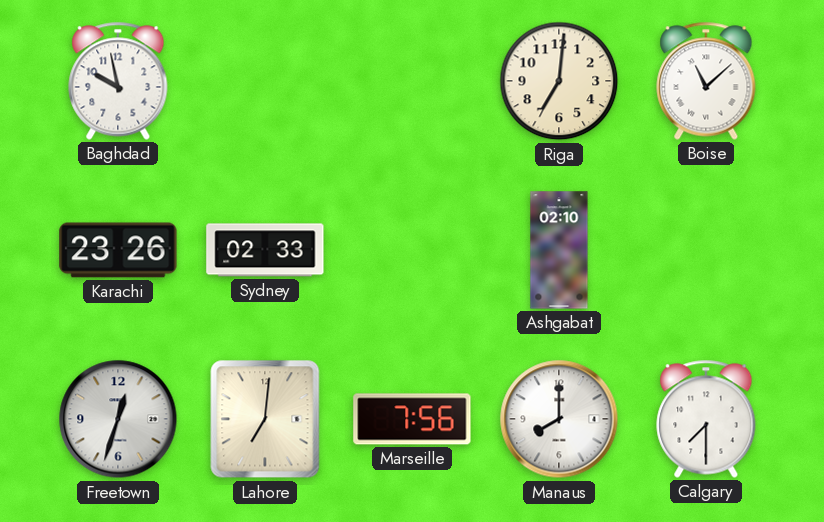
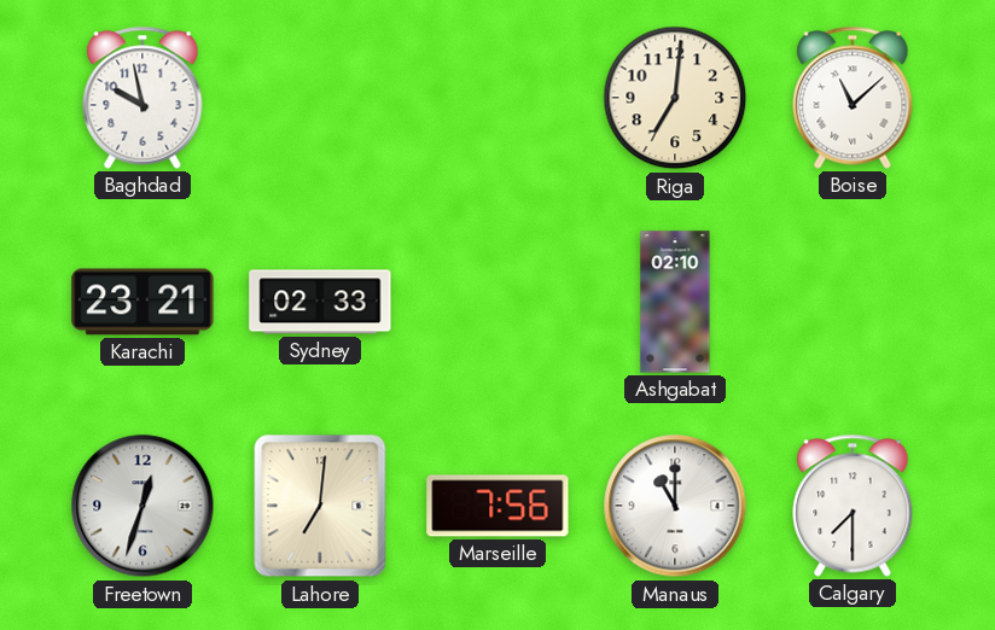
Karachi: 23:26 -> 23:21 (142, 302)
Manaus: 8:00 -> 11:00 (675, 506)
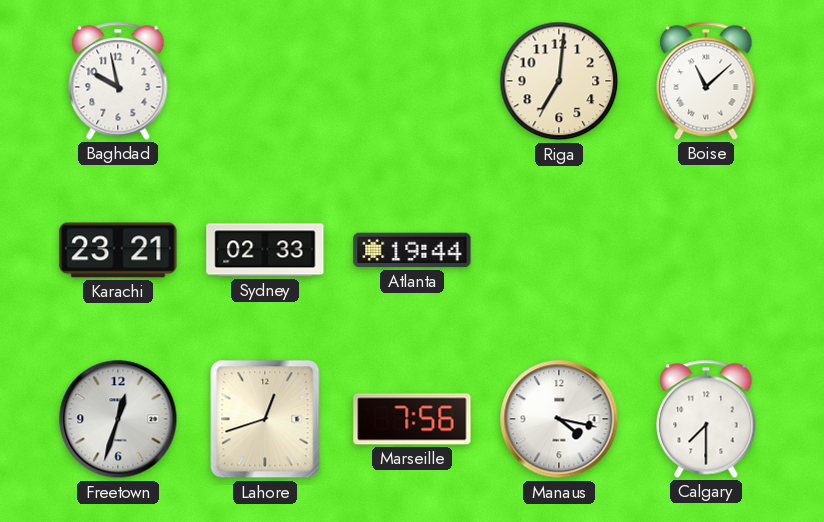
Atlanta: none -> 19:44 (412, 250)
Ashgabat: 02:10 -> none (675, 302)
Lahore: 7:01 -> 12:42 (265, 419)
Manaus: 11:00 -> 4:17 (559, 419)
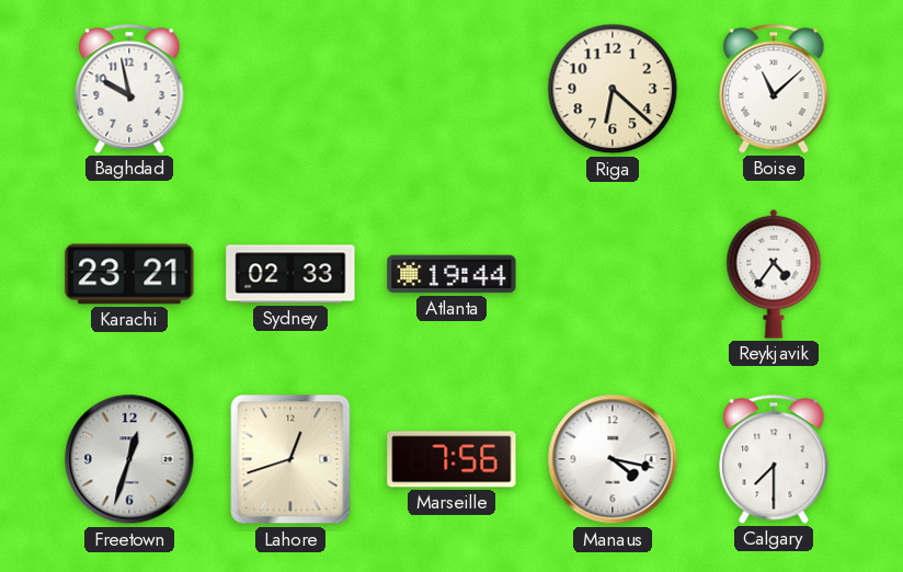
Riga: 7:01 -> 6:22 (613, 89)
Reykjavik: none -> 4:36 (774, 274)
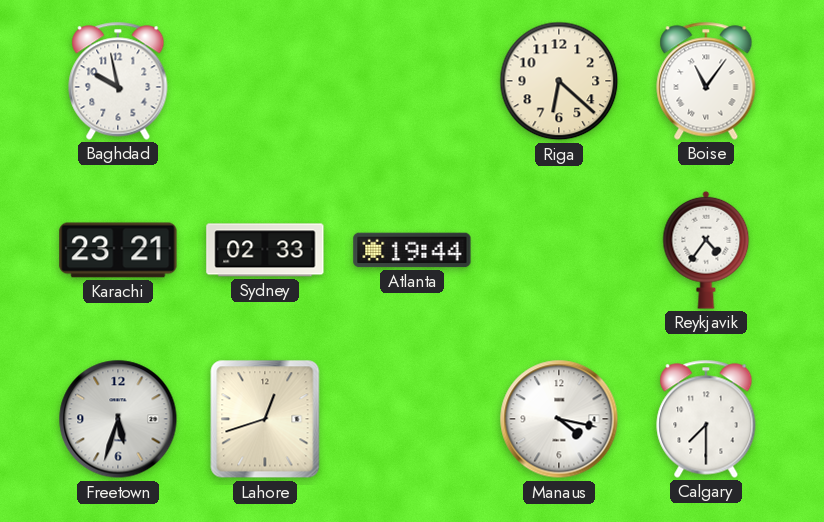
Boise: 11:08 -> 11:06 (706, 81)
Freetown: 12:33 -> 5:33 (118, 419)
Marseille: 7:56 -> none (451, 459)
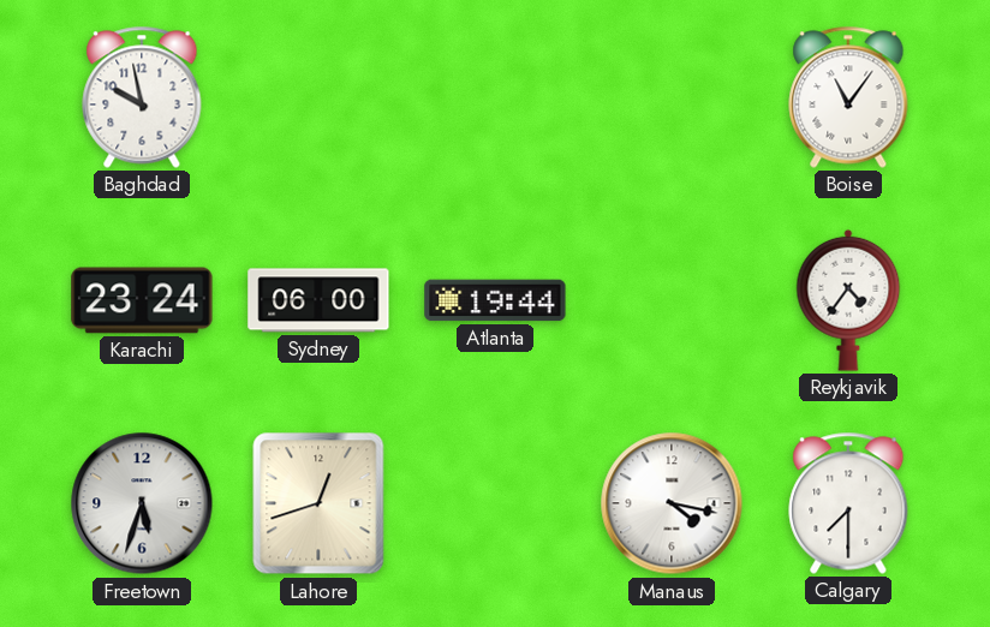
Riga: 6:22 -> none (559, 81)
Karachi: 23:21 -> 23:24 (142, 300)
Sydney: 02:33 -> 06:00 (318, 300)
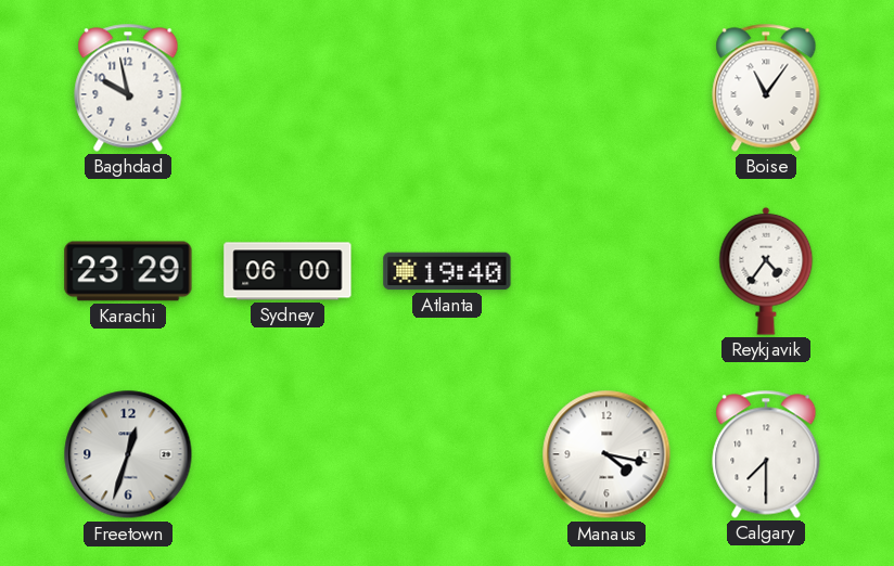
Karachi: 23:24 -> 23:29 (128, 271)
Atlanta: 19:44 -> 19:40 (447, 271)
Freetown: 5:33 -> 12:33 (128, 454)
Lahore: 12:42 -> none (318, 503)
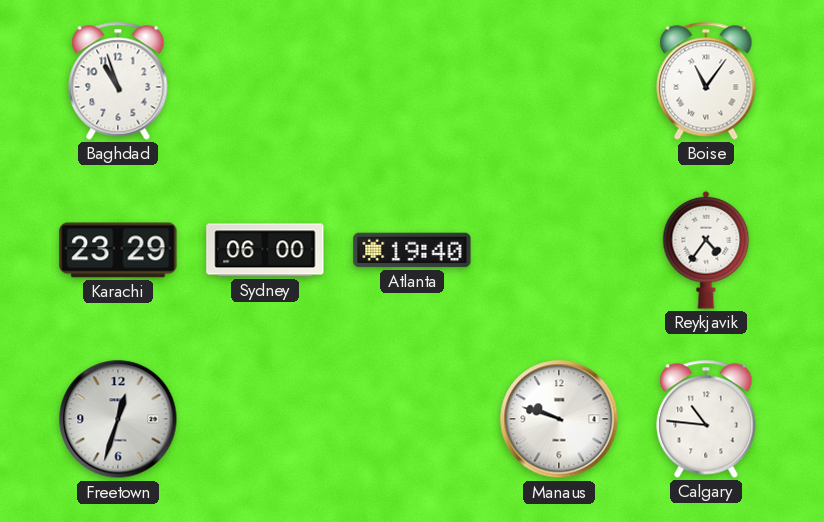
Baghdad: 9:58 -> 10:57 (118, 81)
Manaus: 4:17 -> 9:48 (559, 419)
Calgary: 7:30 -> 10:46 (706, 419)
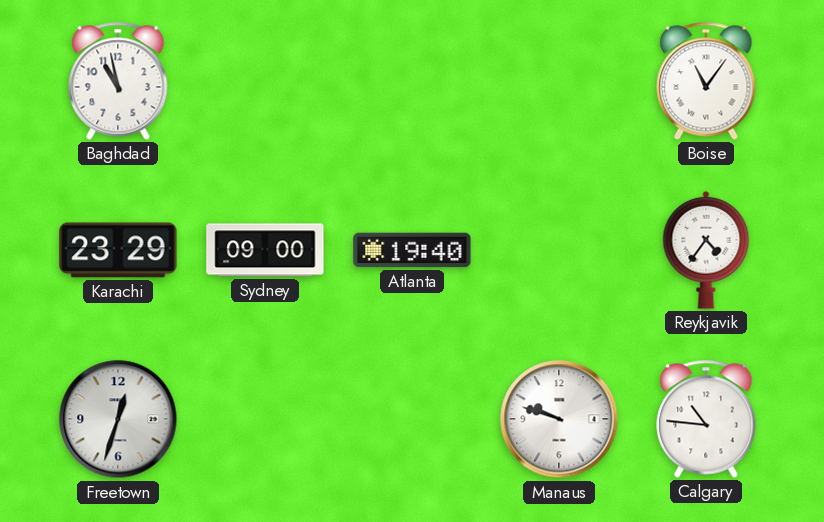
Baghdad: 10:57 -> 10:58 (118, 81)
Sydney: 06:00 -> 09:00 (265, 250)
